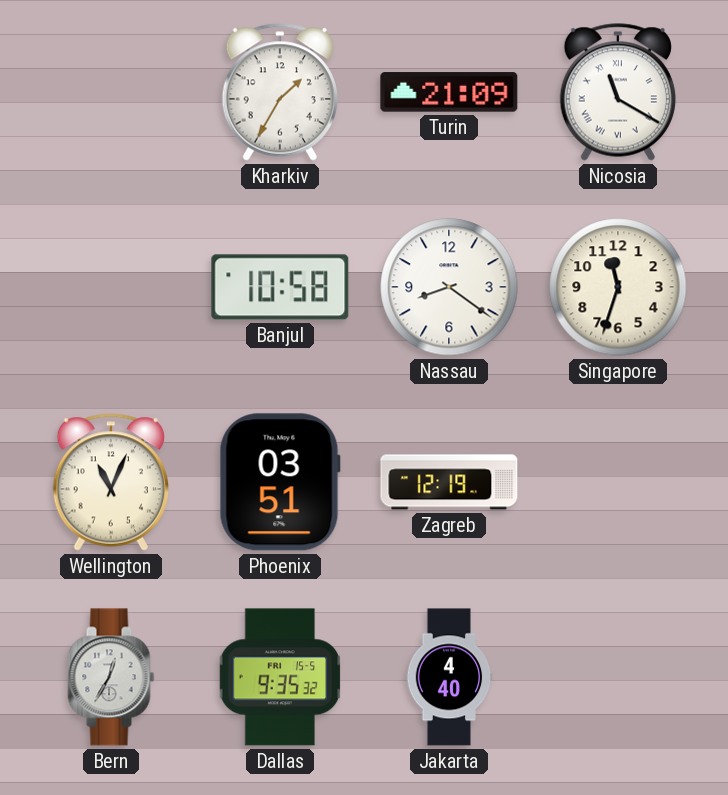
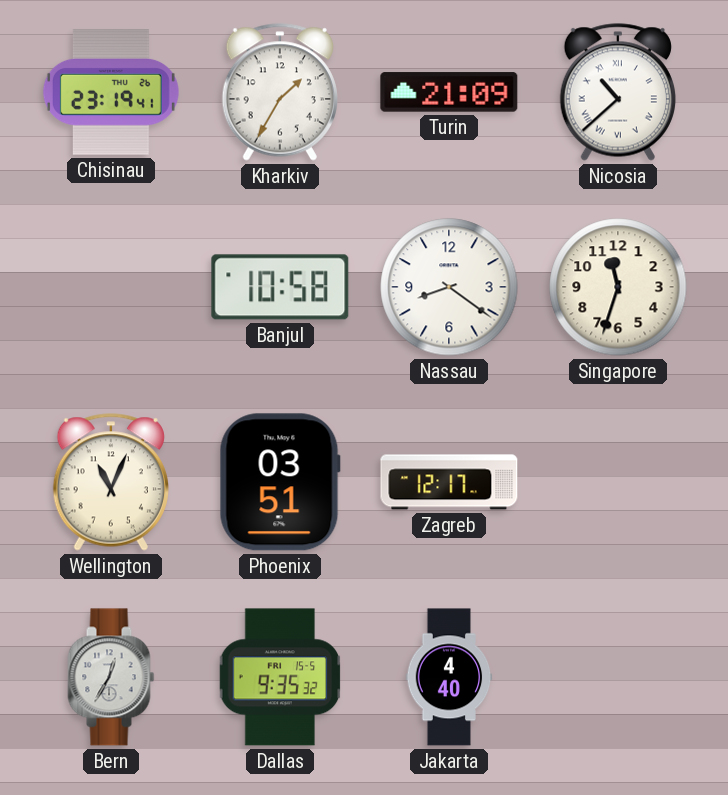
Chisinau: none -> 23:19 (111, 92)
Nicosia: 11:20 -> 10:38 (618, 92)
Zagreb: 12:19 -> 12:17 (449, 482)
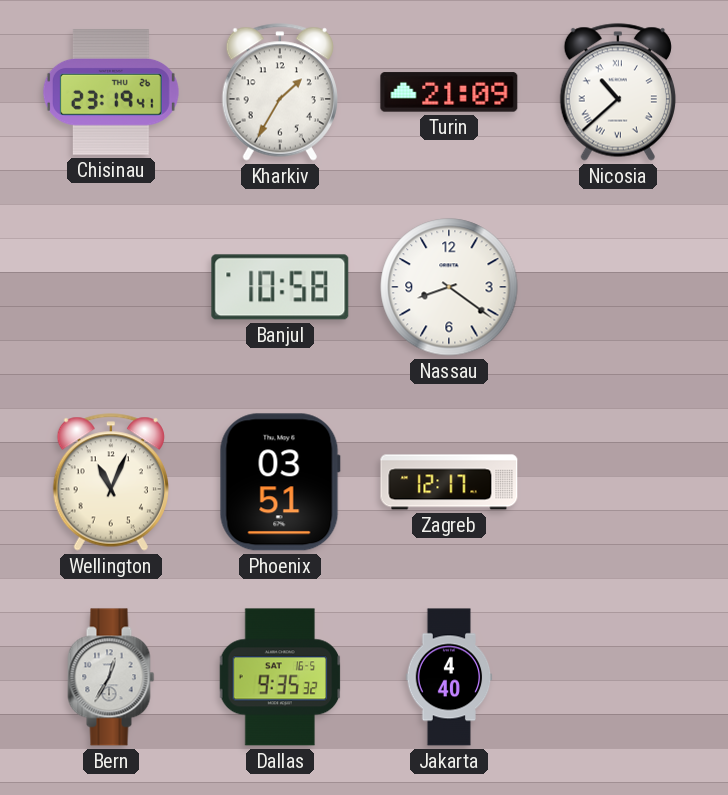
Singapore: 11:33 -> none (618, 287)
Dallas date: FRI 15-5 -> SAT 16-5 (280, 677)
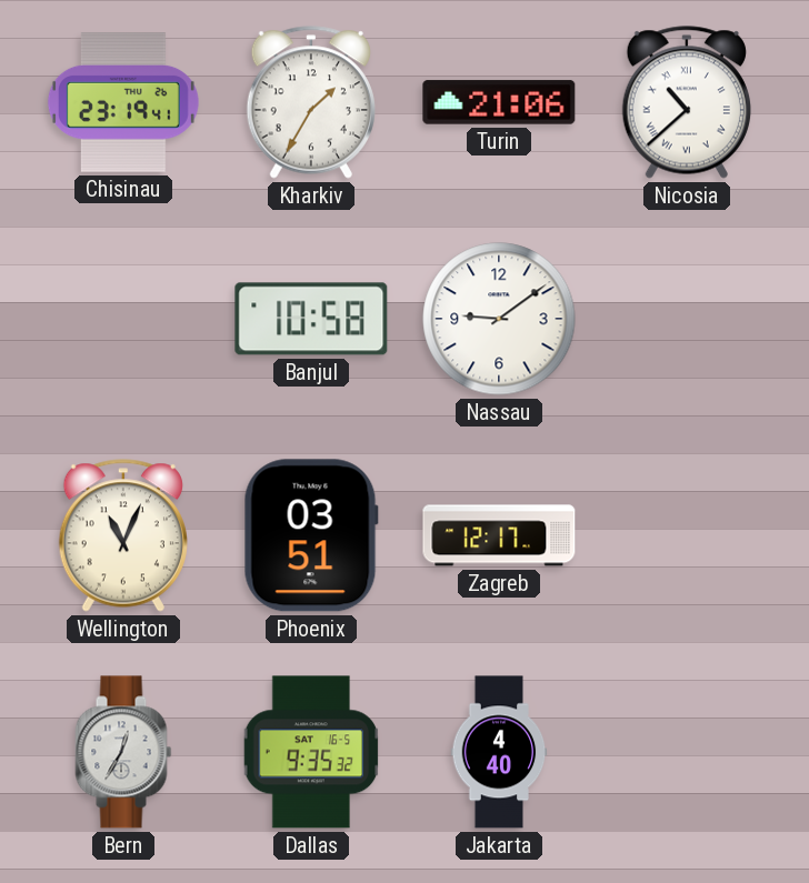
Turin: 21:09 -> 21:06 (499, 102)
Nassau: 8:21 -> 9:09 (499, 319)
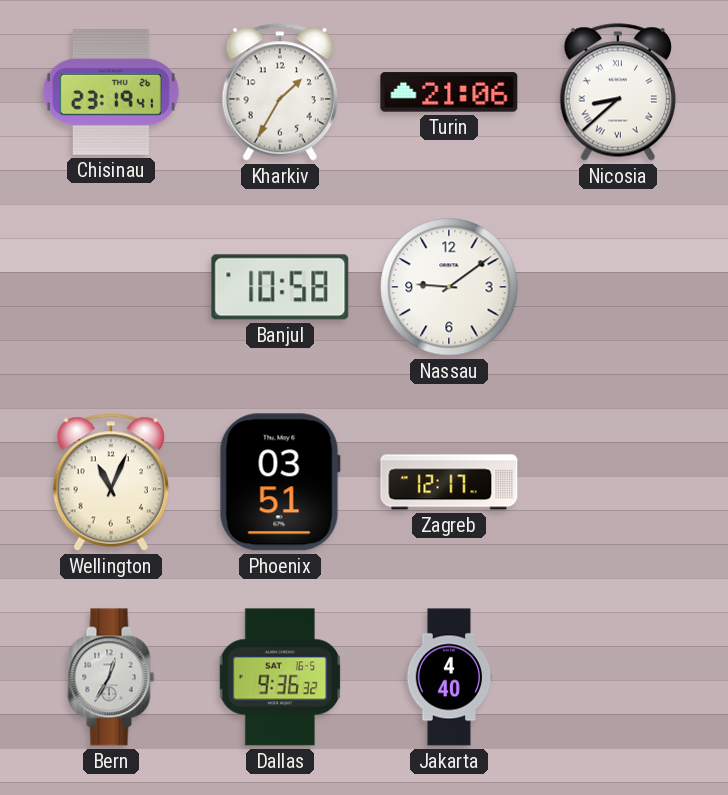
Nicosia: 10:38 -> 8:38 (618, 92)
Dallas: 9:35 -> 9:36 (280, 677)
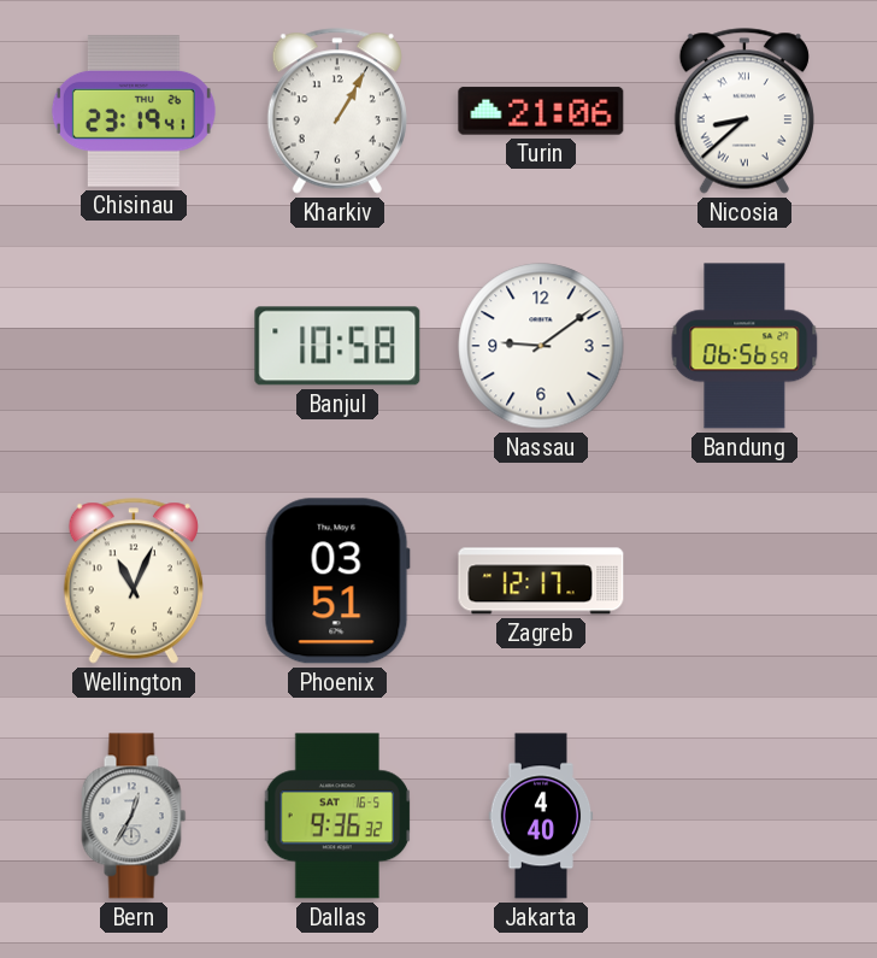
Kharkiv: 1:35 -> 1:05 (337, 111)
Bandung: none -> 06:56 (744, 346)
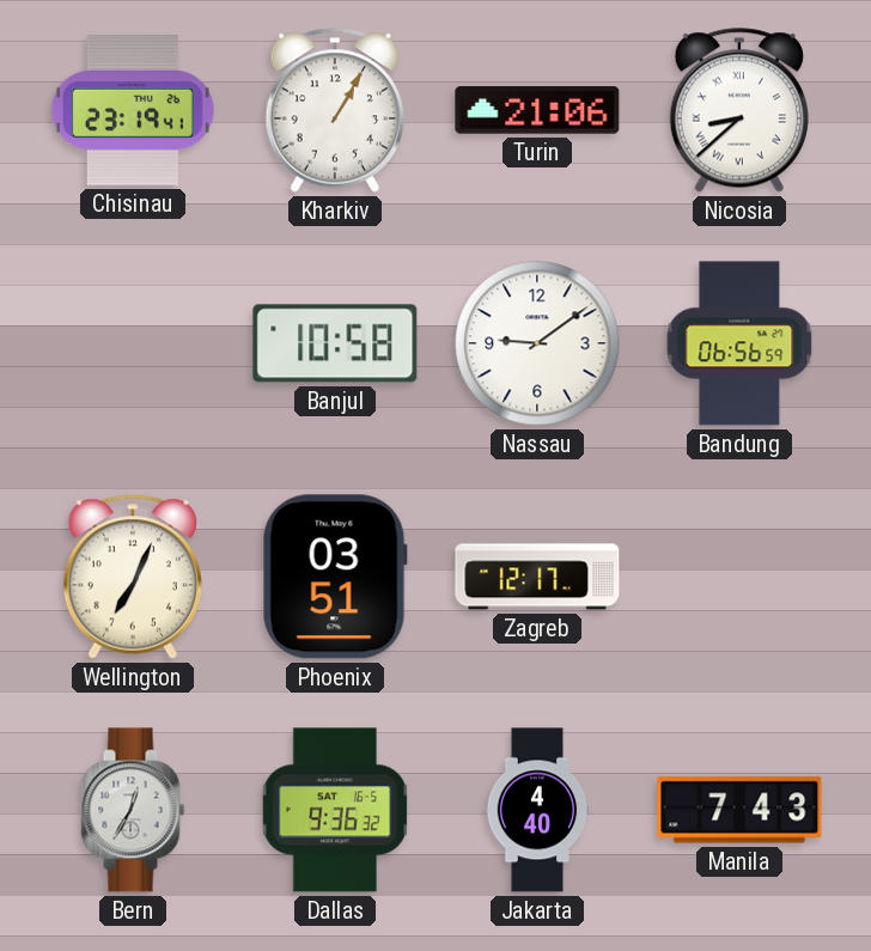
Wellington: 11:04 -> 7:04 (133, 577)
Manila: none -> 7:43 (739, 810)
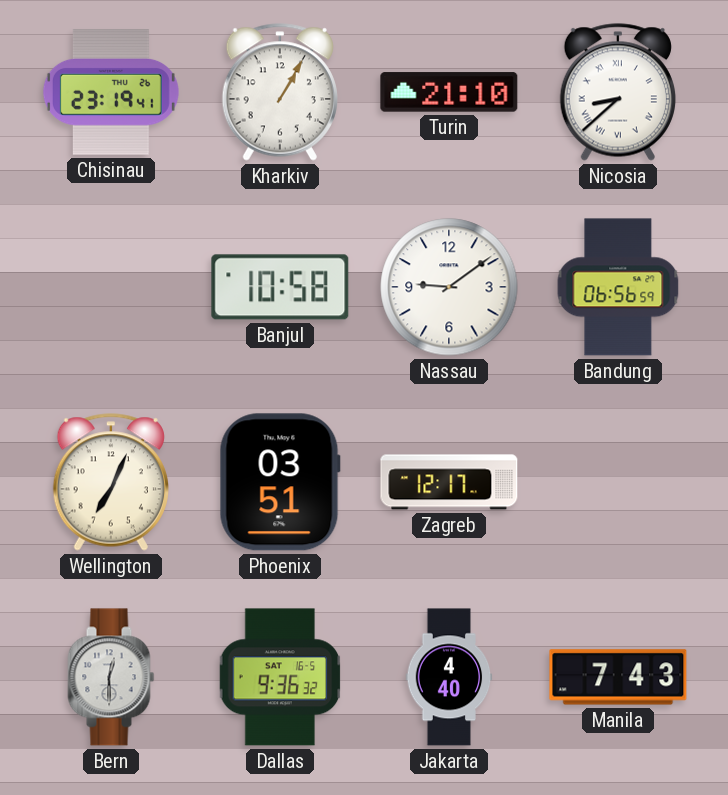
Turin: 21:06 -> 21:10 (449, 92)
Bern: 12:35 -> 12:30 (111, 677)
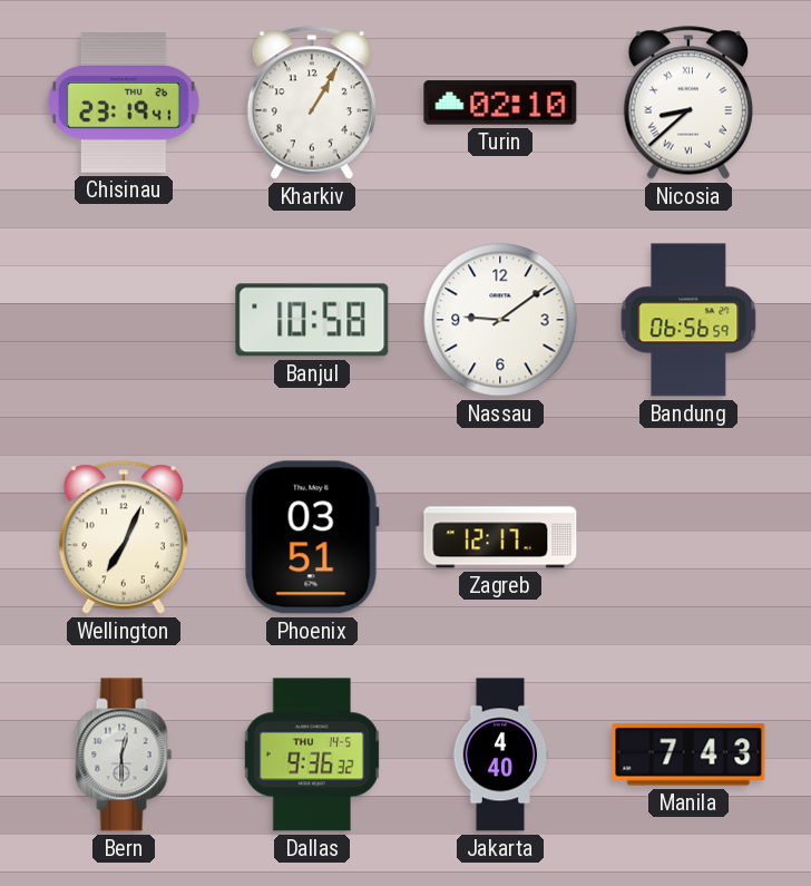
Turin: 21:10 -> 02:10 (500, 103)
Dallas date: SAT 16-5 -> THU 14-5 (312, 754)
